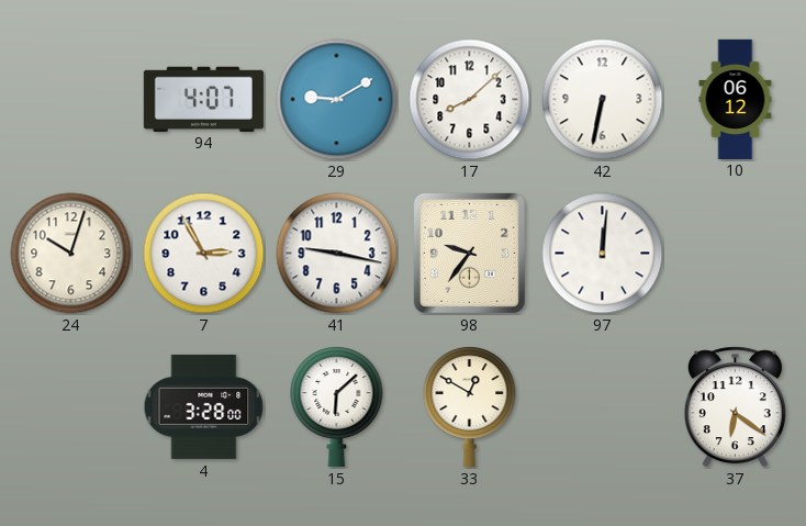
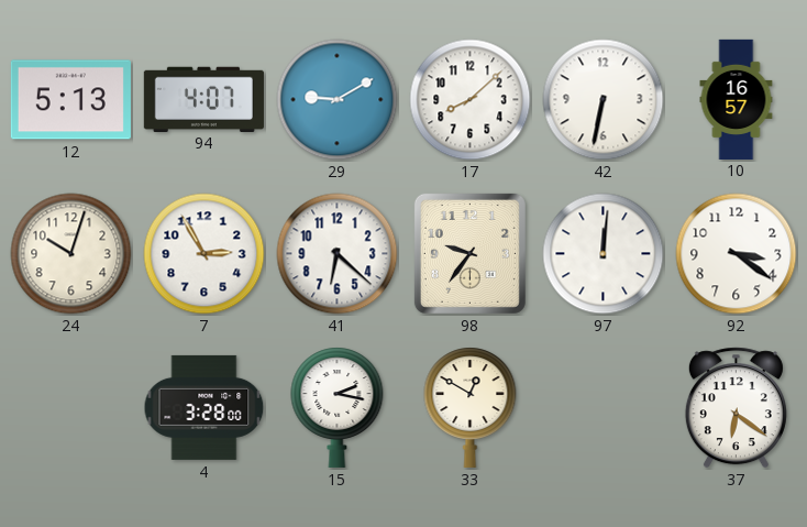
12: none -> 5:13 (70, 100)
10: 06:12 -> 16:57 (737, 99)
41: 9:17 -> 6:22 (338, 254)
92: none -> 3:21 (737, 254)
15: 6:08 -> 2:17 (338, 407)
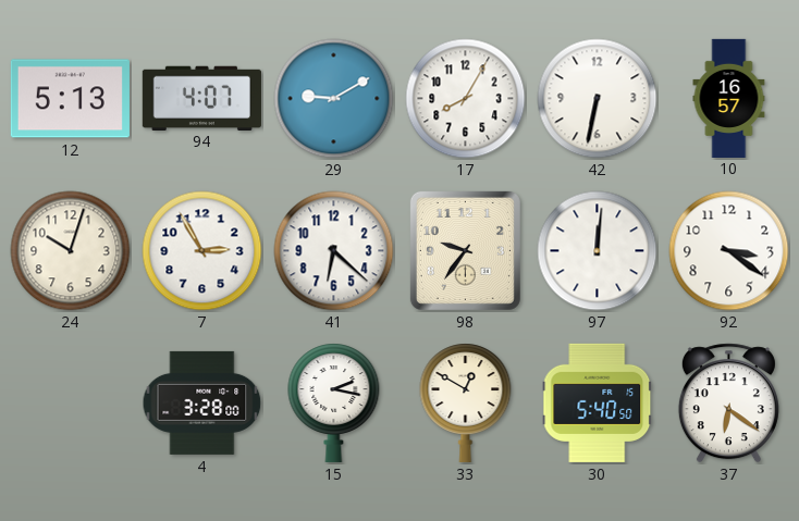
17: 8:08 -> 8:05 (466, 99)
30: none -> 5:40 (598, 402)
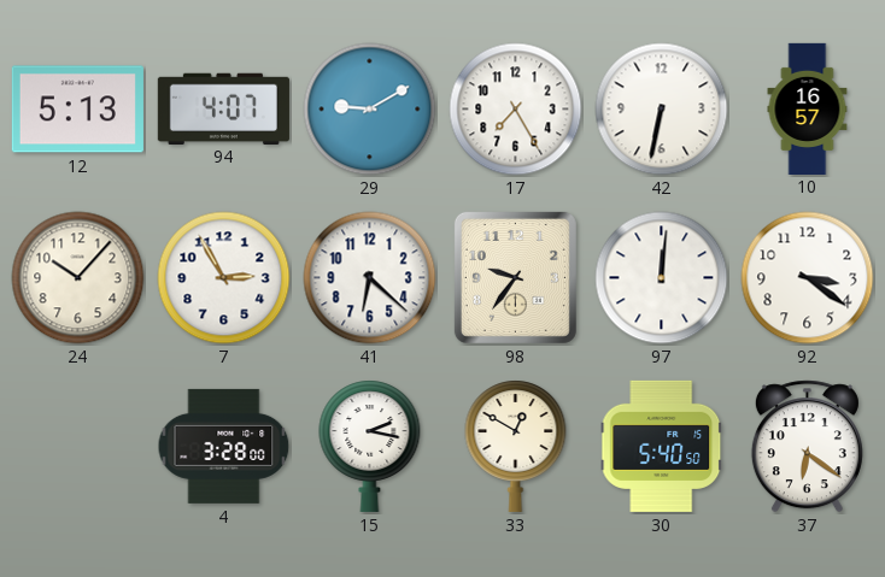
17: 8:05 -> 7:25 (516, 110)
24: 10:03 -> 10:07 (78, 278)
